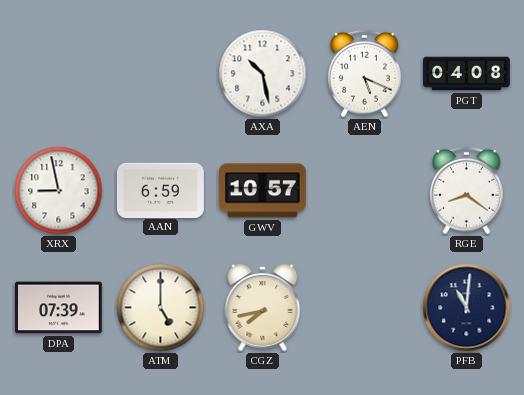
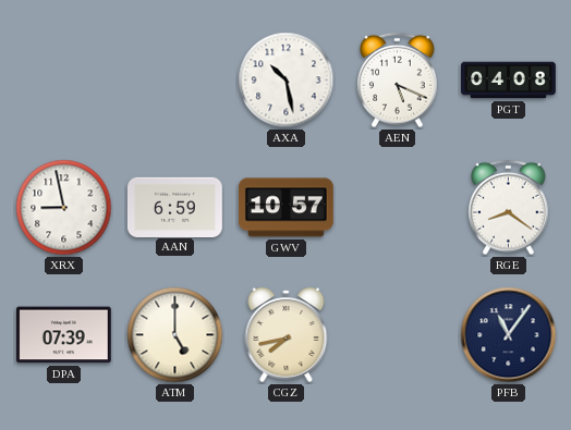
PFB: 11:01 -> 11:06 (509, 335)
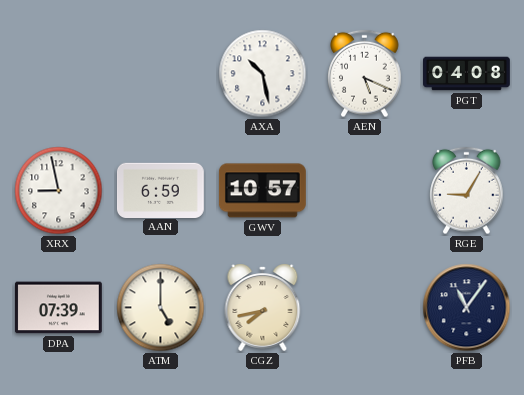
RGE: 8:21 -> 9:05 (467, 191)
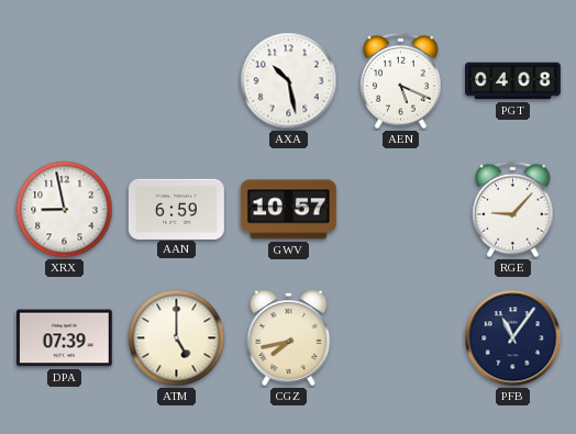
RGE: 9:05 -> 9:07 (513, 210)
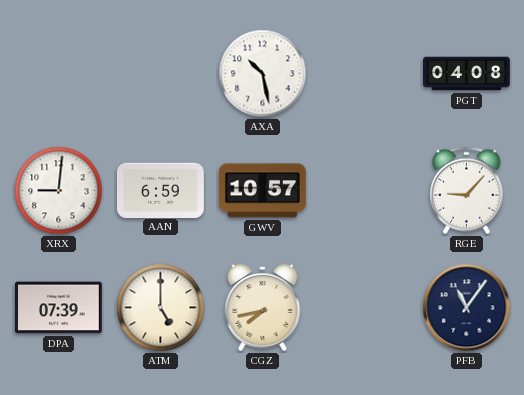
AEN: 5:19 -> none (401, 81)
XRX: 8:58 -> 9:01 (59, 191)
